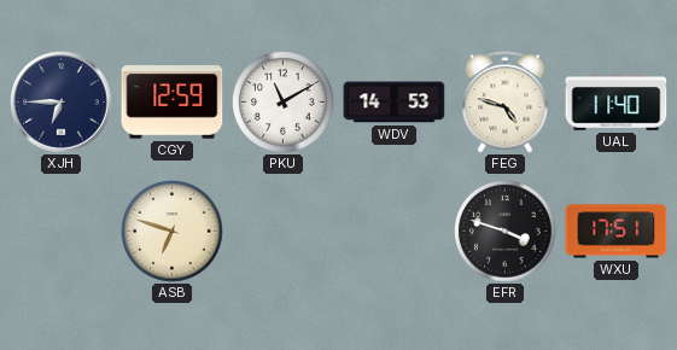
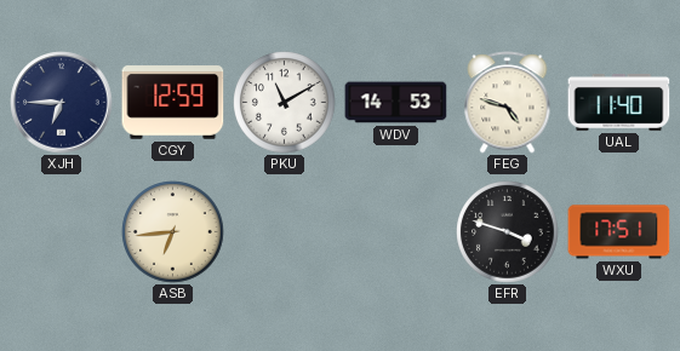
ASB: 6:48 -> 6:44 (173, 232)
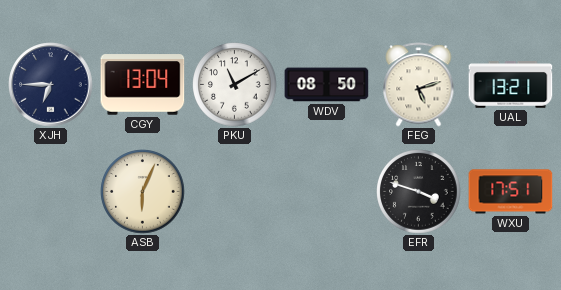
CGY: 12:59 -> 13:04 (143, 85)
WDV: 14:53 -> 08:50 (327, 85)
FEG: 4:48 -> 5:12 (419, 85)
UAL: 11:40 -> 13:21 (511, 85)
ASB: 6:44 -> 6:04 (143, 192)
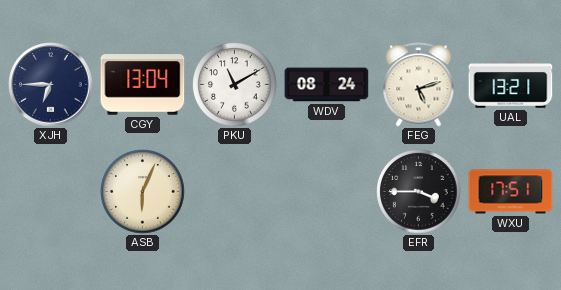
WDV: 08:50 -> 08:24 (327, 85)
EFR: 3:48 -> 3:45 (419, 192)
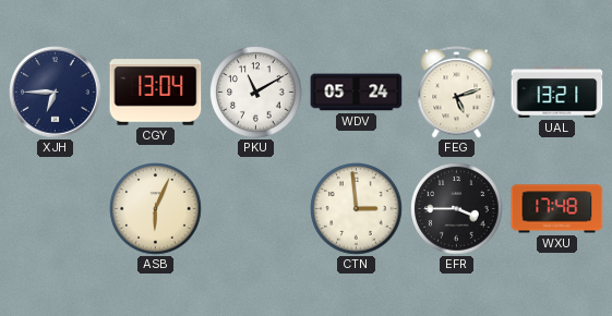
WDV: 08:24 -> 05:24 (357, 93)
CTN: none -> 2:59 (357, 209)
WXU: 17:51 -> 17:48 (557, 209)
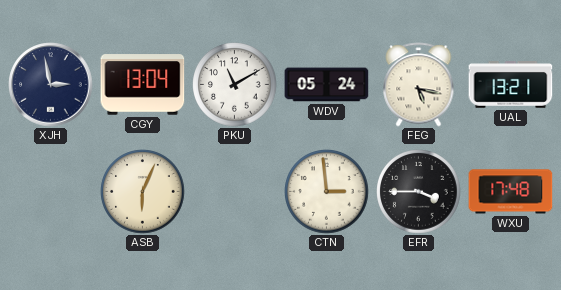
XJH: 6:45 -> 2:58 (51, 85)
FEG: 5:12 -> 5:17 (419, 85)
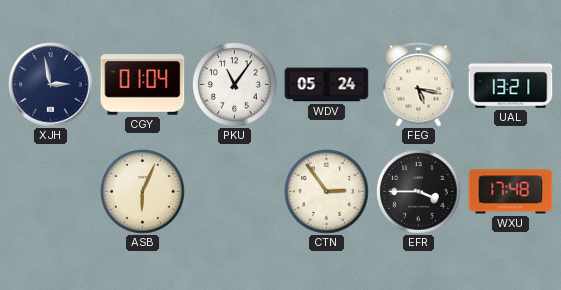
CGY: 13:04 -> 01:04 (143, 85)
PKU: 11:10 -> 11:06 (235, 85)
CTN: 2:59 -> 2:54 (327, 192)
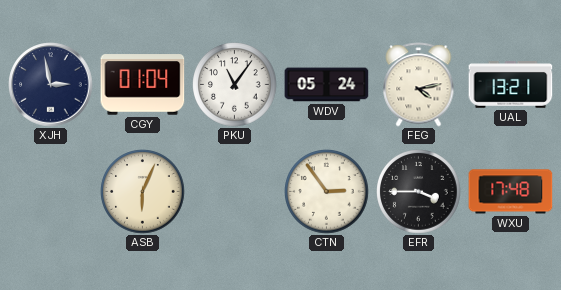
FEG: 5:17 -> 4:13 (419, 85)
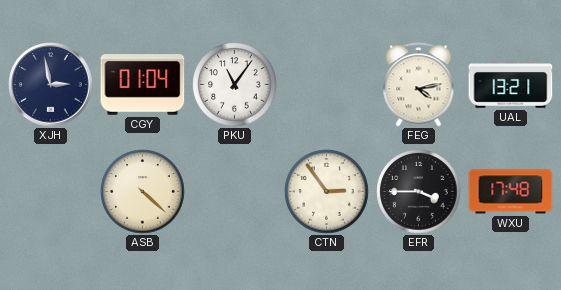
WDV: 05:24 -> none (327, 85)
ASB: 6:04 -> 4:22 (143, 192)
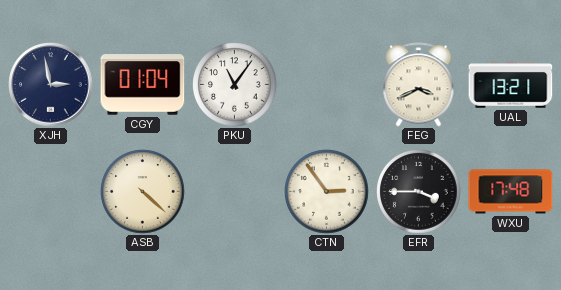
FEG: 4:13 -> 3:41 (419, 85)
